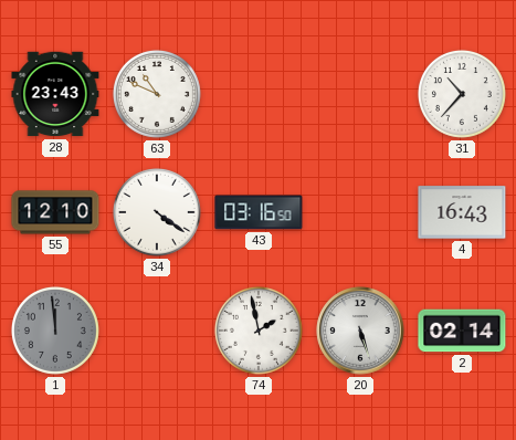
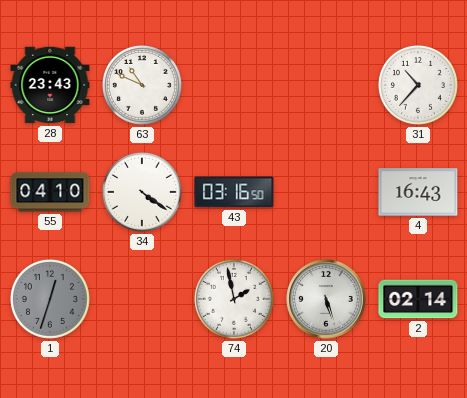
55: 12:10 -> 04:10 (50, 192)
1: 11:59 -> 12:33 (50, 299)
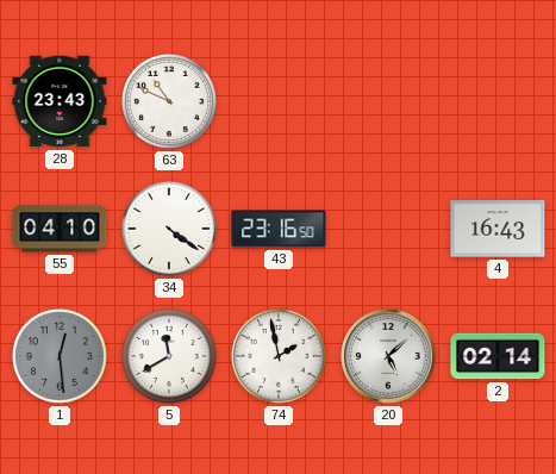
31: 10:37 -> none (418, 85)
43: 03:16 -> 23:16 (279, 229)
1: 12:33 -> 12:29 (60, 356)
5: none -> 11:40 (169, 356)
20: 5:27 -> 5:08 (388, 356)
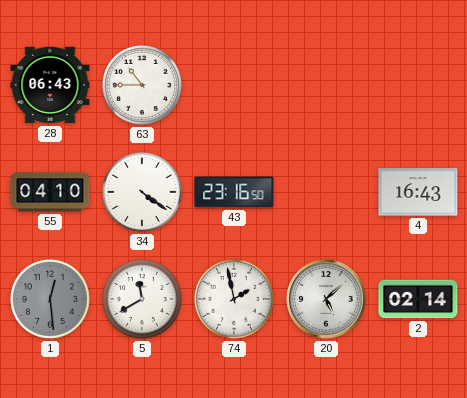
28: 23:43 -> 06:43 (50, 85)
63: 10:49 -> 10:45 (142, 85)
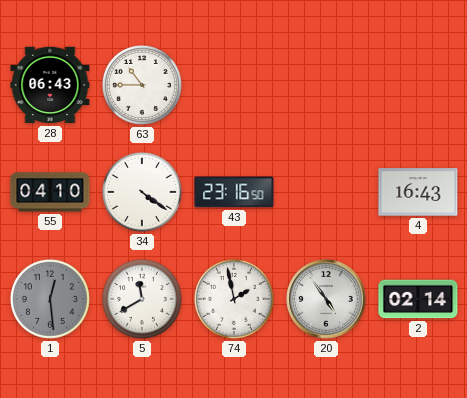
20: 5:08 -> 4:54 (326, 299)
